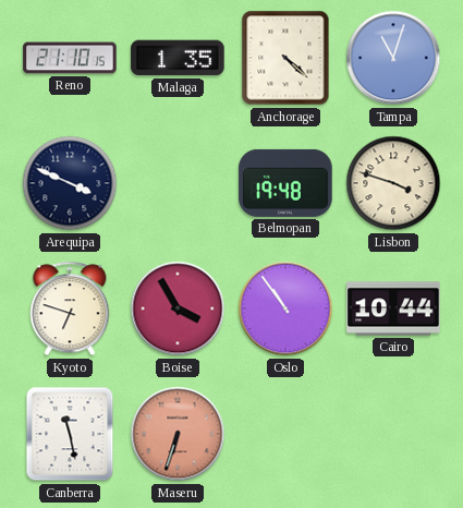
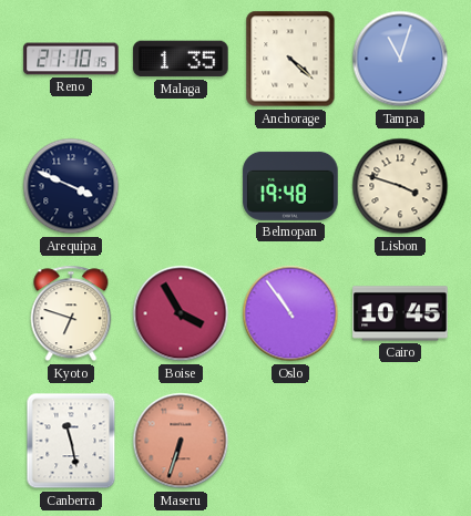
Cairo: 10:44 -> 10:45 (400, 313)
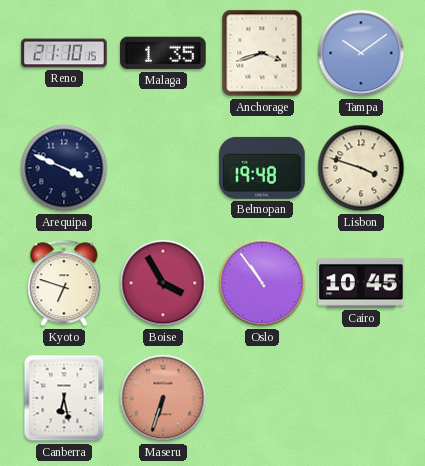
Anchorage: 4:22 -> 3:42 (262, 53)
Tampa: 11:03 -> 10:09 (361, 53)
Canberra: 11:28 -> 6:28 (64, 398)
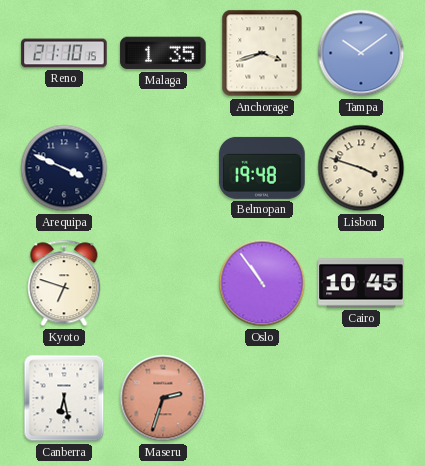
Boise: 3:55 -> none (163, 283)
Maseru: 6:33 -> 2:33 (163, 398)
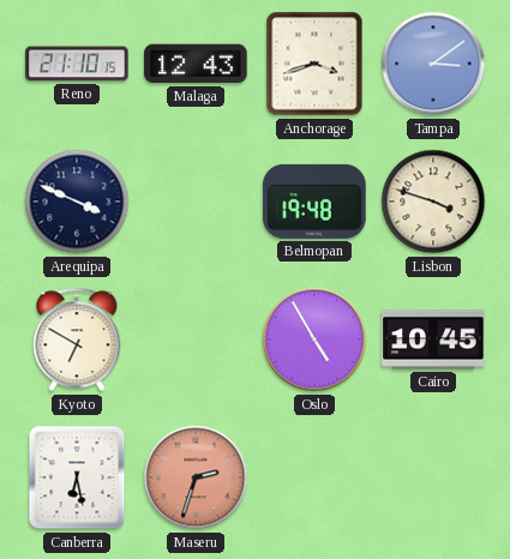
Malaga: 1:35 -> 12:43 (196, 64)
Tampa: 10:09 -> 3:09 (433, 64)
Kyoto: 6:48 -> 6:50 (77, 339)
Oslo: 10:54 -> 4:55 (314, 339)
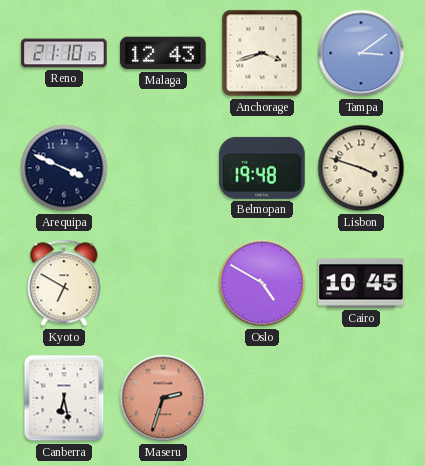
Oslo: 4:55 -> 4:50 (262, 283)
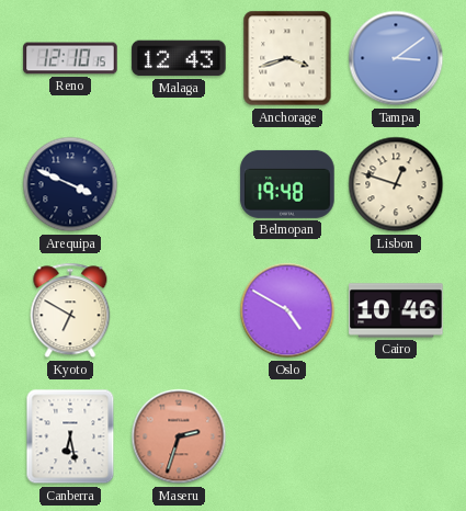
Reno: 21:10 -> 12:10 (70, 58)
Lisbon: 3:48 -> 12:48 (396, 184)
Cairo: 10:45 -> 10:46 (396, 310)
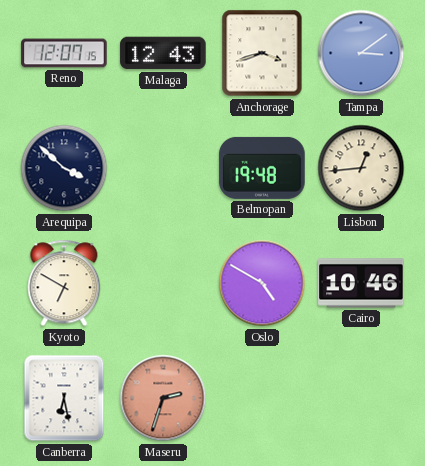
Reno: 12:10 -> 12:07 (64, 53)
Arequipa: 3:49 -> 3:52 (64, 168)
Lisbon: 12:48 -> 12:44 (361, 168)
